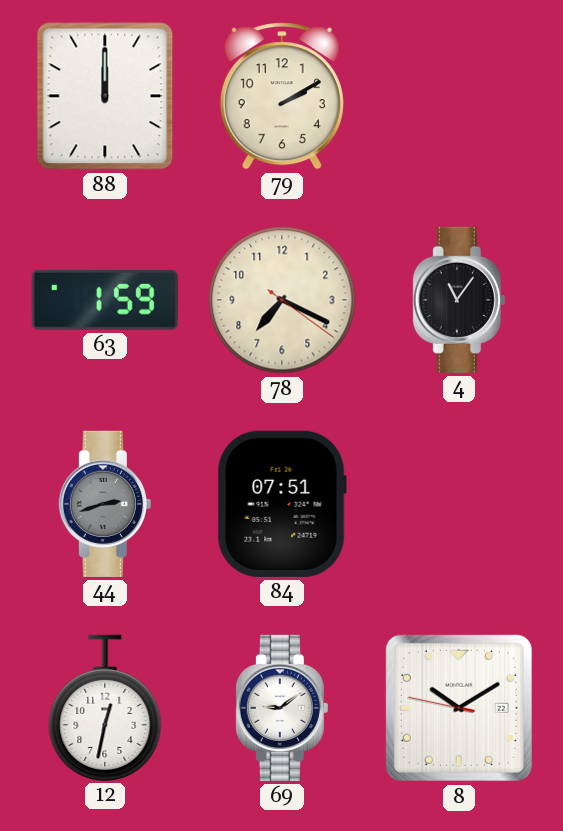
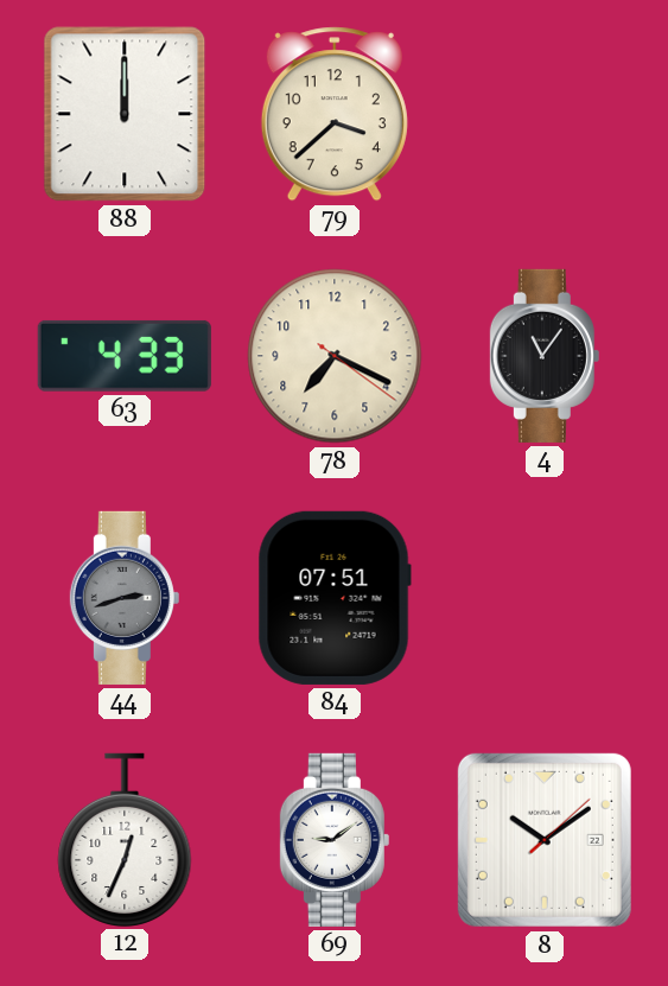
79: 2:10 -> 3:38 (335, 114)
63: 1:59 -> 4:33 (125, 356)
12: 12:32 -> 12:34 (125, 839)
8: 10:09:47 -> 10:09:08 (545, 840)
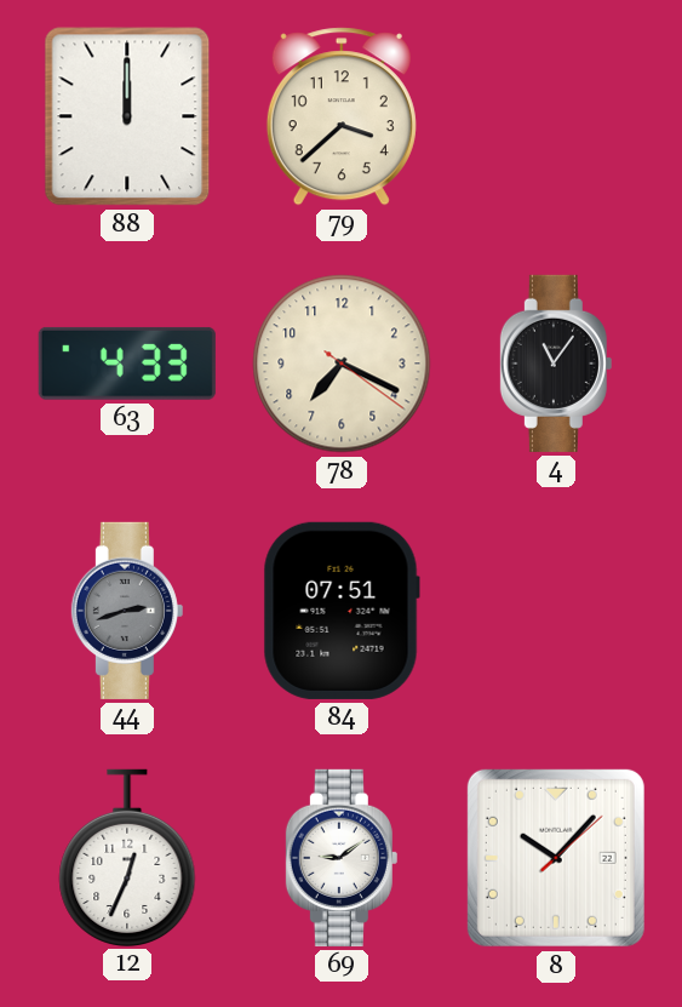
8: 10:09 -> 10:07 (556, 858)
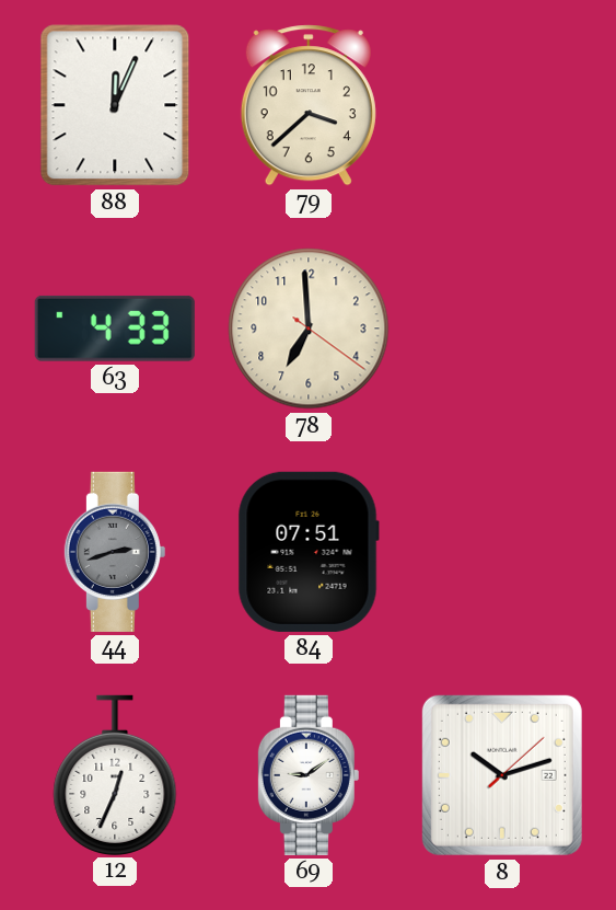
88: 12:00 -> 12:04 (115, 105)
78: 7:19 -> 6:59 (309, 329)
4: 11:06 -> none (556, 364)
8: 10:07 -> 10:12 (502, 775)
